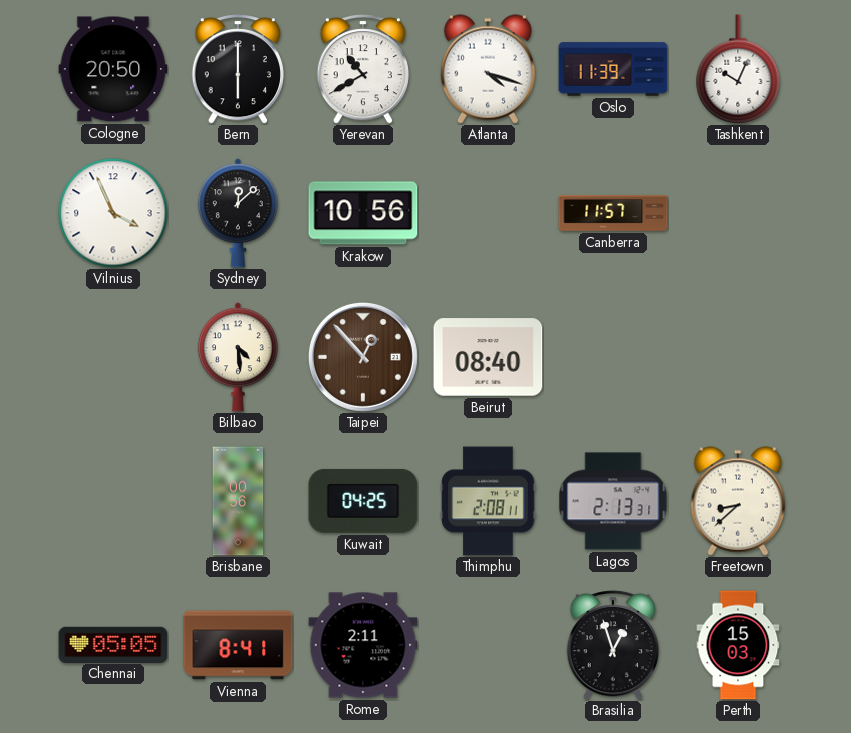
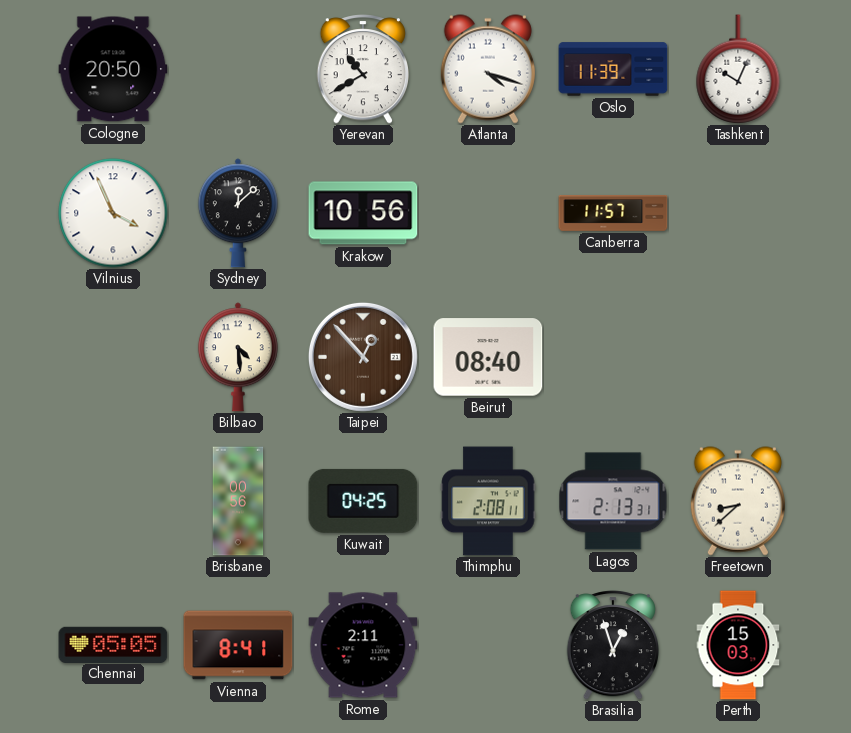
Bern: 6:00 -> none (237, 70)
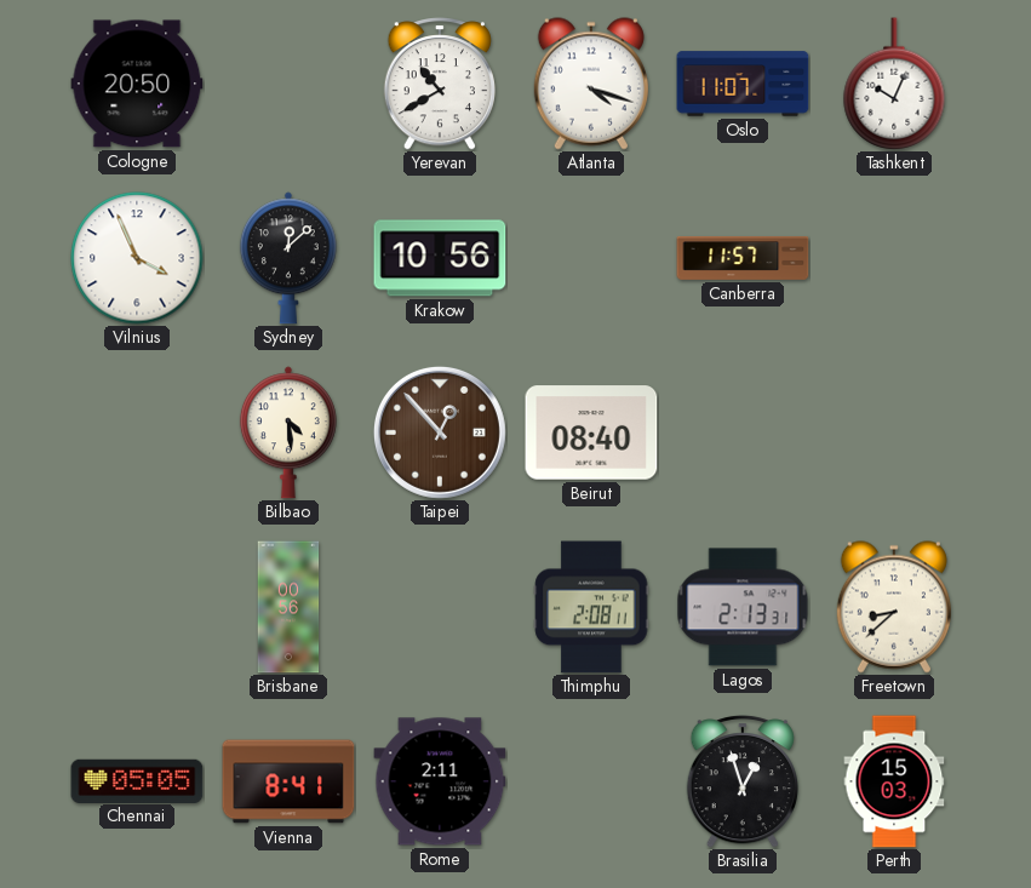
Oslo: 11:39 -> 11:07 (743, 84)
Kuwait: 04:25 -> none (363, 501)
